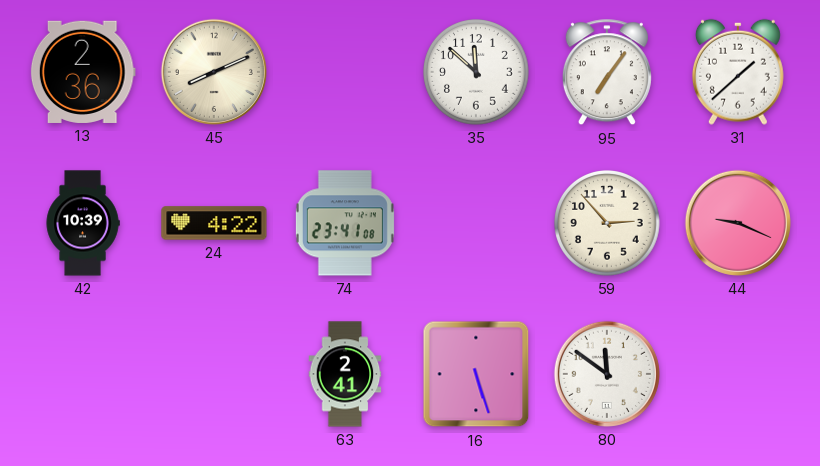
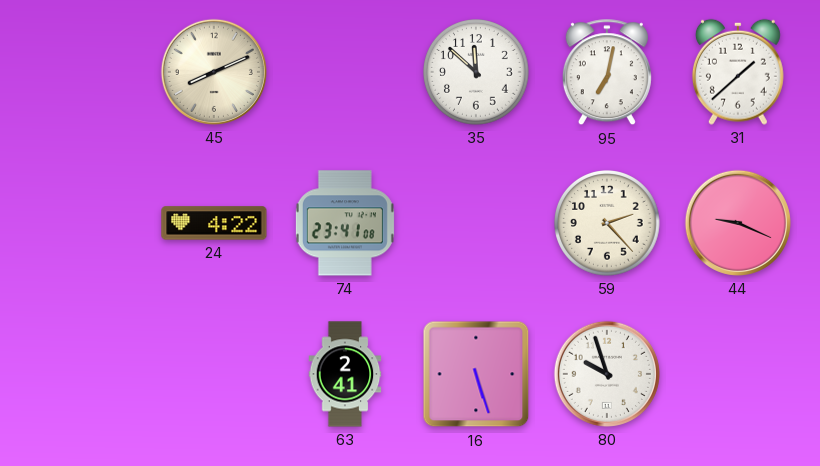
13: 2:36 -> none (83, 72)
95: 7:06 -> 7:02 (607, 73)
42: 10:39 -> none (83, 223)
59: 2:53 -> 2:23 (608, 224)
80: 11:51 -> 9:57 (607, 374)
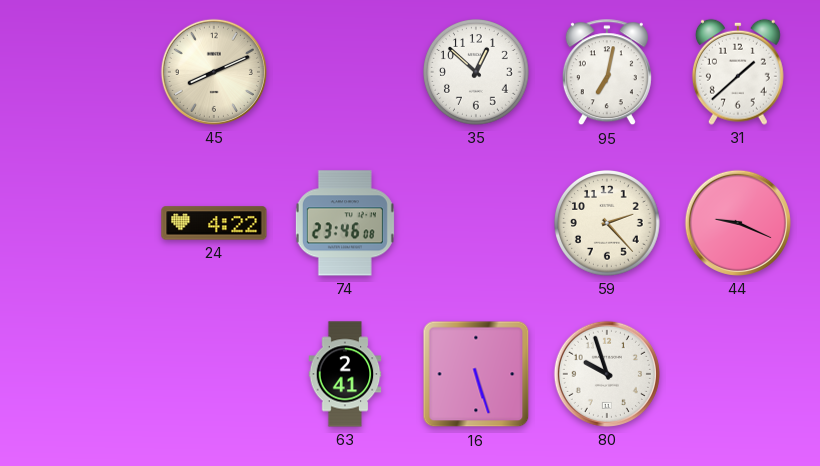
35: 11:52 -> 12:52 (477, 73)
74: 23:41 -> 23:46 (345, 223)
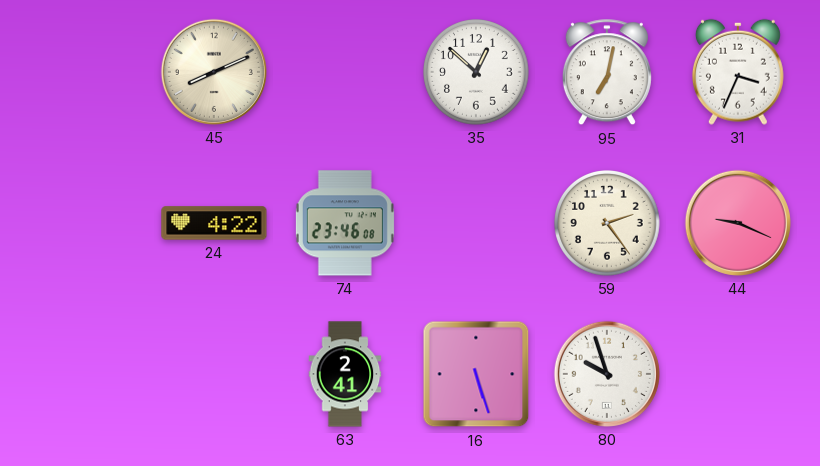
31: 1:38 -> 3:34 (738, 72)
59: 2:23 -> 2:24 (608, 224)
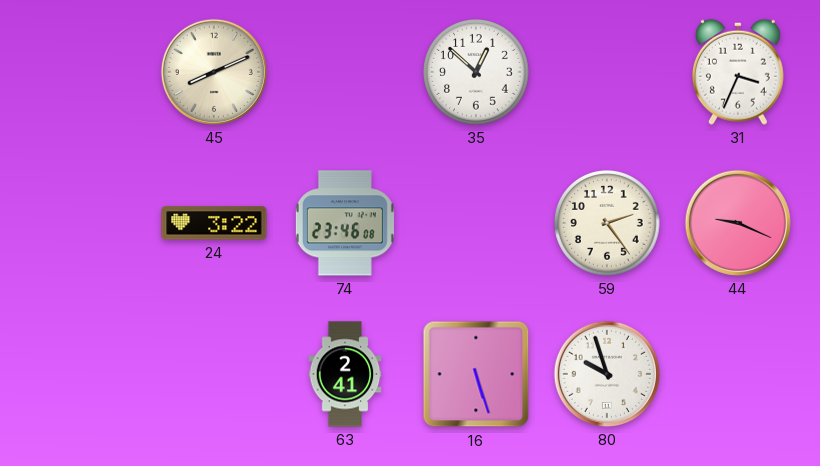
95: 7:02 -> none (607, 73)
24: 4:22 -> 3:22 (214, 223)
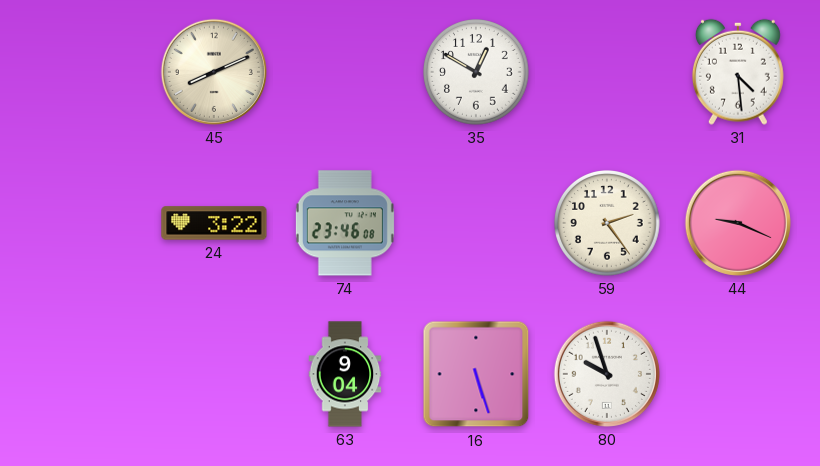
35: 12:52 -> 12:50 (477, 73)
31: 3:34 -> 4:29 (738, 72)
63: 2:41 -> 9:04 (345, 374)
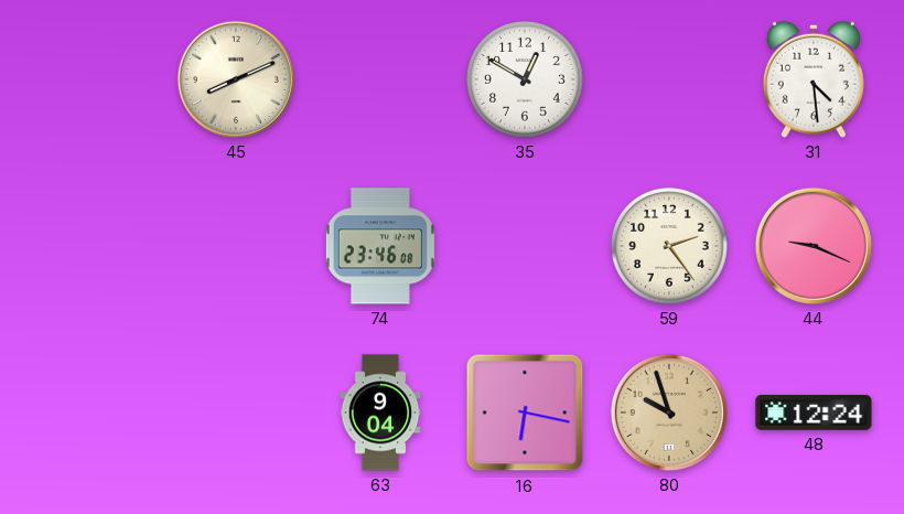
24: 3:22 -> none (214, 223)
16: 5:27 -> 6:17 (525, 413)
80 dial: white -> champagne (669, 413)
48: none -> 12:24 (814, 413)
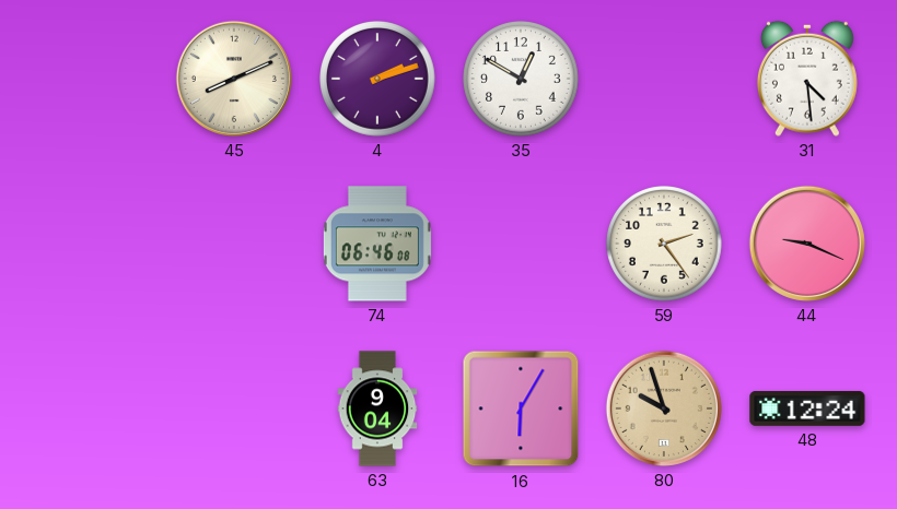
4: none -> 2:12 (378, 80)
74: 23:46 -> 06:46 (377, 244)
16: 6:17 -> 6:05 (521, 409)
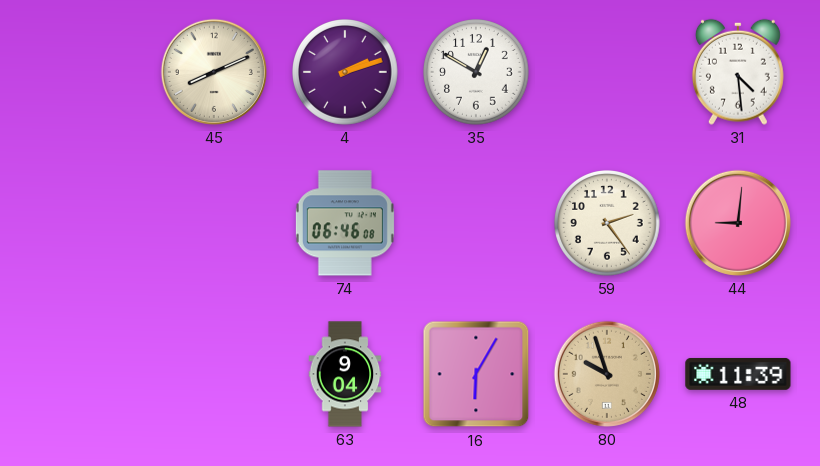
44: 9:19 -> 9:01 (738, 223)
48: 12:24 -> 11:39 (738, 374)
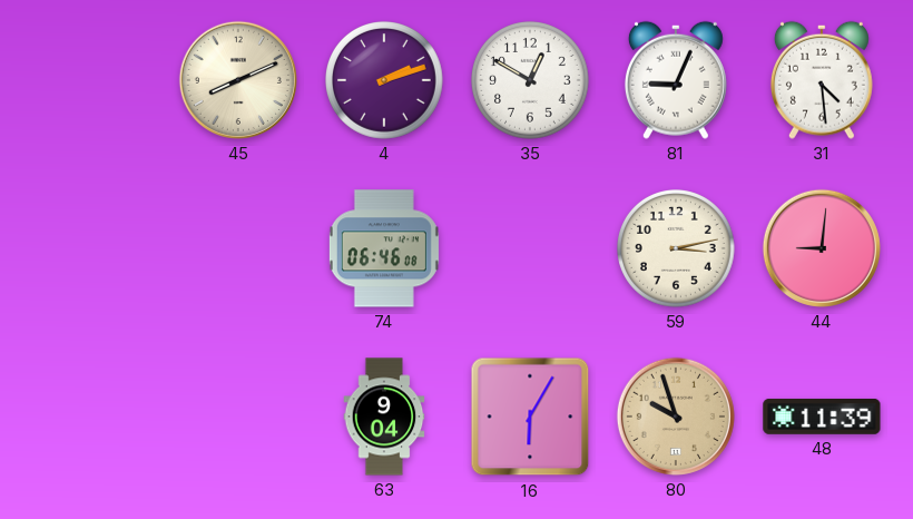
81: none -> 9:04 (676, 80)
59: 2:24 -> 3:13 (677, 249)
